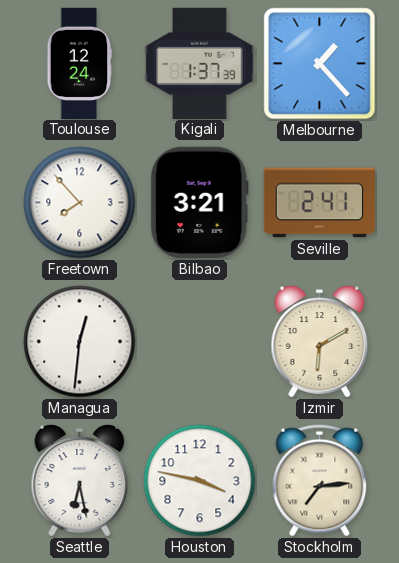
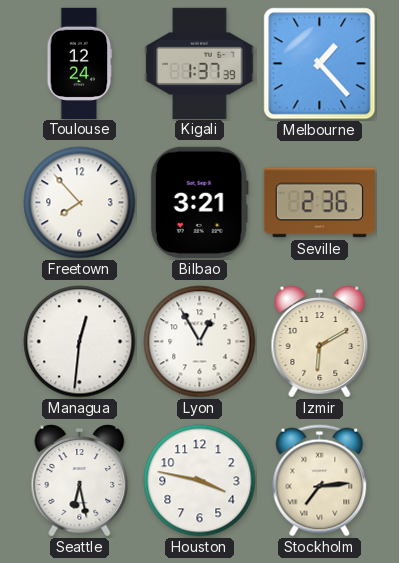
Seville: 2:41 -> 2:36 (319, 203)
Lyon: none -> 12:55 (200, 342)
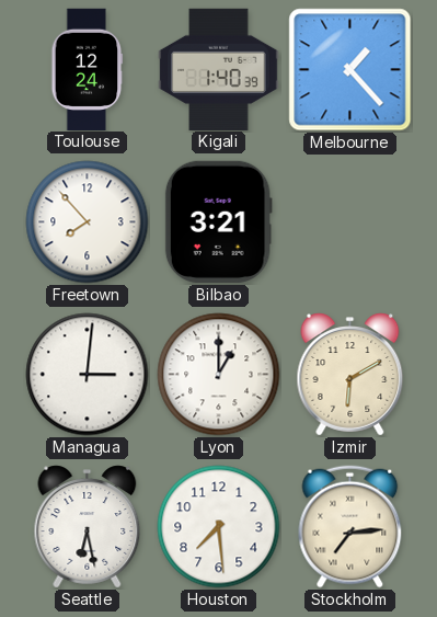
Kigali: 1:37 -> 1:40 (219, 69)
Seville: 2:36 -> none (319, 203)
Managua: 12:31 -> 3:01 (88, 375)
Lyon: 12:55 -> 1:00 (219, 375)
Houston: 3:47 -> 7:29 (219, 527)
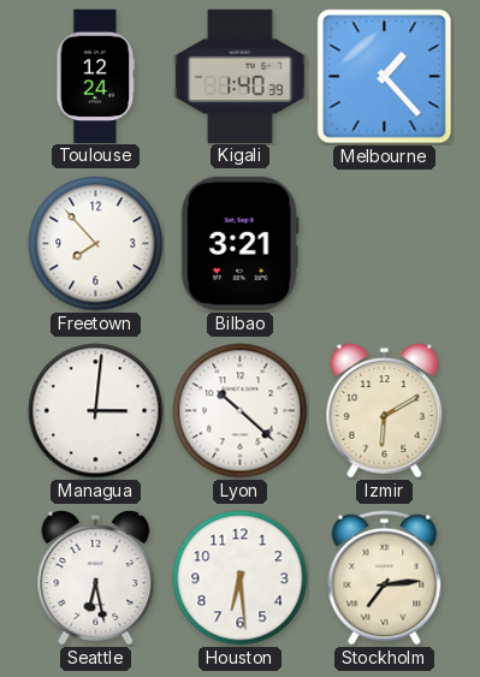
Lyon: 1:00 -> 10:22 (241, 411)
Houston: 7:29 -> 6:29 (241, 578)
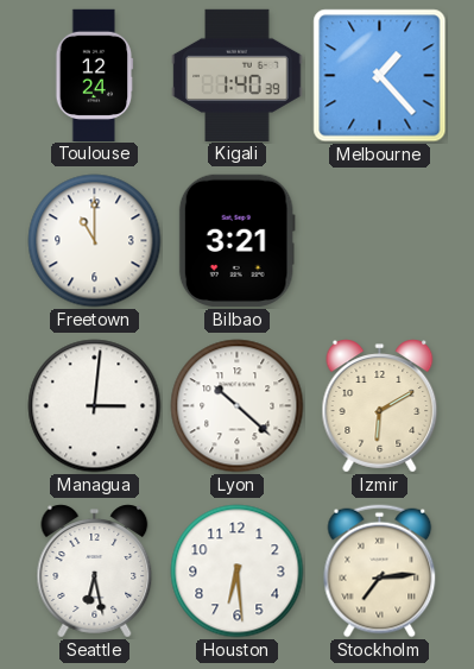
Freetown: 7:53 -> 11:00 (95, 241)
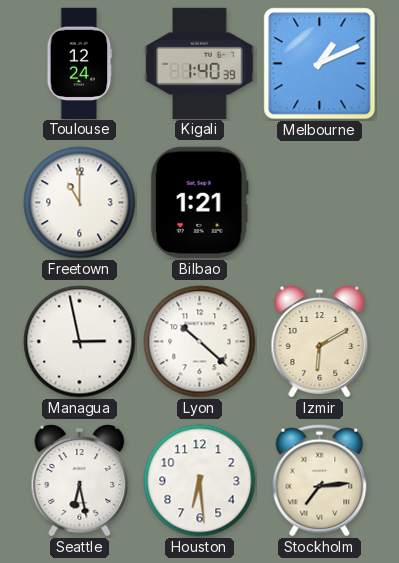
Melbourne: 1:23 -> 1:11 (320, 64)
Bilbao: 3:21 -> 1:21 (199, 202)
Managua: 3:01 -> 2:58 (80, 342)
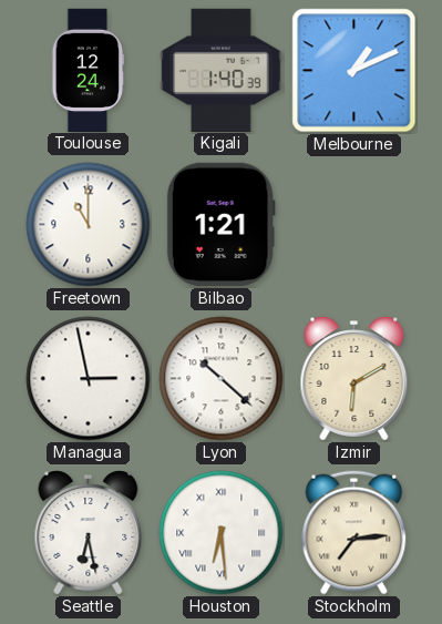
Houston numerals: Arabic -> Roman (222, 533)
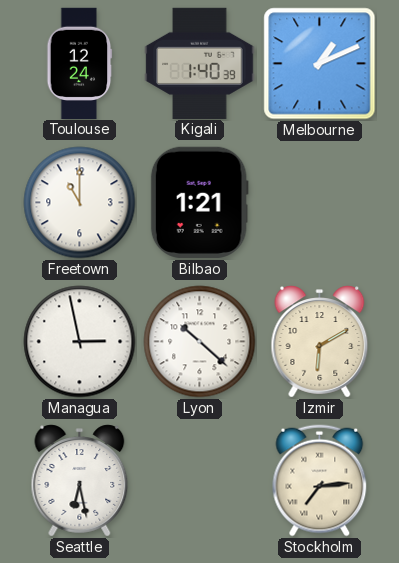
Houston: 6:29 -> none (222, 533)
